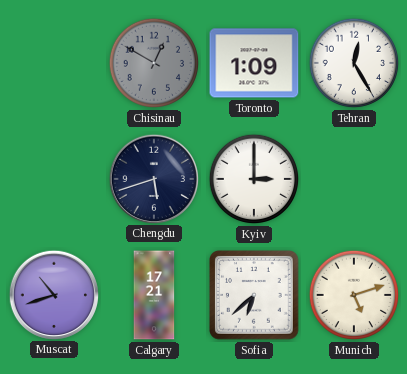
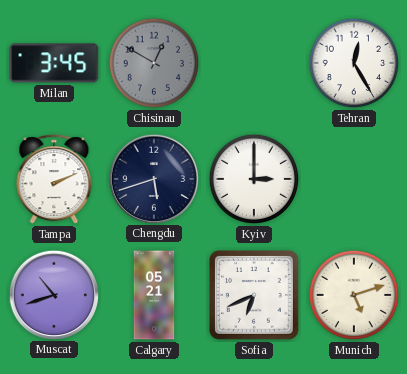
Milan: none -> 3:45 (54, 63)
Toronto: 1:09 -> none (254, 63)
Tampa: none -> 2:11 (54, 180)
Calgary: 17:21 -> 05:21 (154, 295)
Sofia: 6:38 -> 6:41 (255, 296)
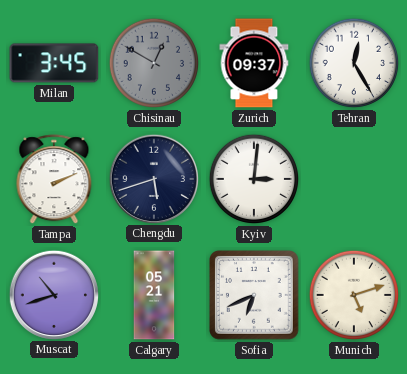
Zurich: none -> 09:37 (254, 63)
Kyiv: 3:00 -> 3:01 (254, 179)
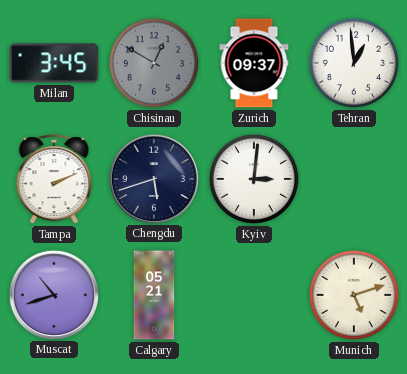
Tehran: 12:25 -> 12:59 (354, 63)
Sofia: 6:41 -> none (255, 296)
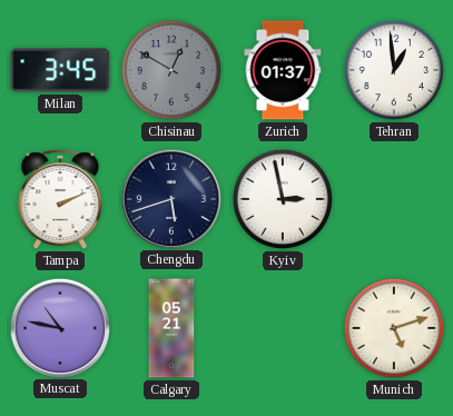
Zurich: 09:37 -> 01:37 (283, 70)
Kyiv: 3:01 -> 2:58 (283, 199)
Muscat: 10:42 -> 10:47 (59, 327)
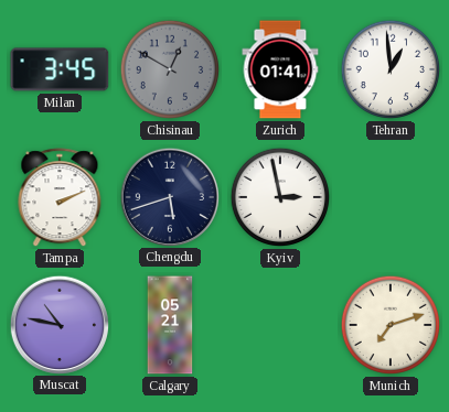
Zurich: 01:37 -> 01:41 (280, 69)
Munich: 5:12 -> 7:12 (391, 325)
